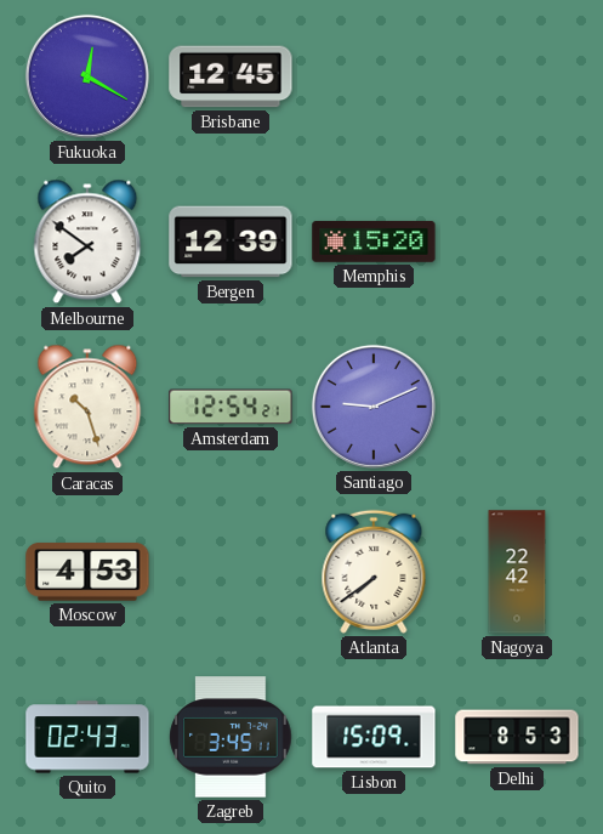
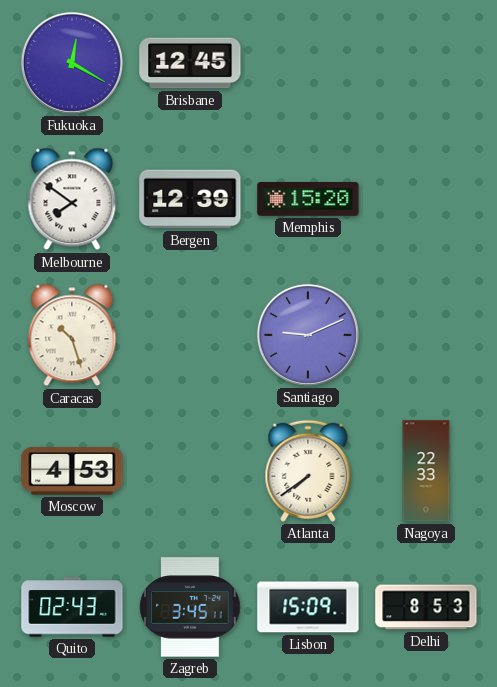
Amsterdam: 12:54 -> none (231, 407)
Nagoya: 22:42 -> 22:33 (426, 471)
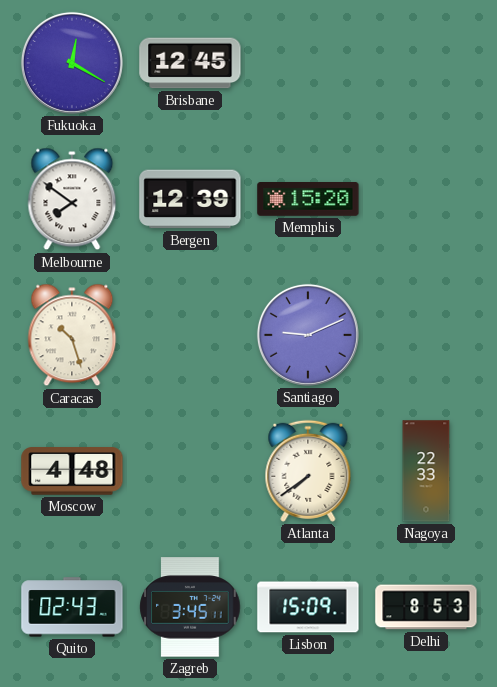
Moscow: 4:53 -> 4:48 (72, 471)
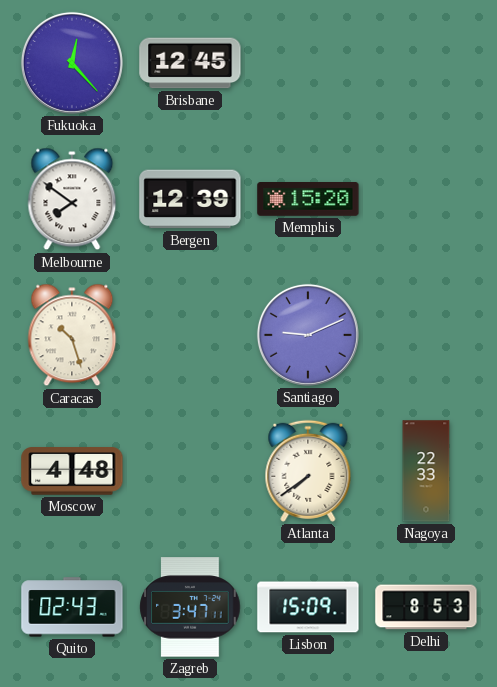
Fukuoka: 12:20 -> 12:23 (72, 63)
Zagreb: 3:45 -> 3:47 (190, 607)
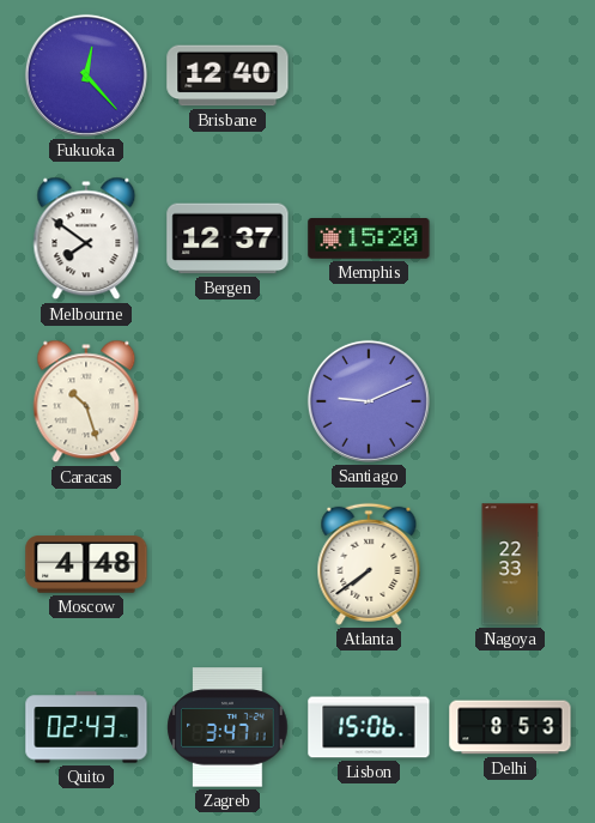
Brisbane: 12:45 -> 12:40 (227, 75)
Bergen: 12:39 -> 12:37 (227, 238)
Lisbon: 15:09 -> 15:06 (369, 727)
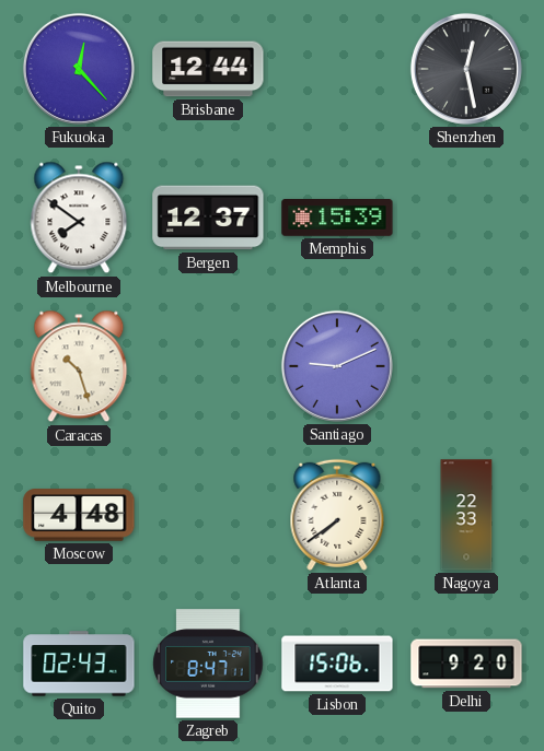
Brisbane: 12:40 -> 12:44 (208, 69)
Shenzhen: none -> 12:28 (466, 69)
Memphis: 15:20 -> 15:39 (337, 219)
Zagreb: 3:47 -> 8:47 (208, 664)
Delhi: 8:53 -> 9:20 (466, 664)
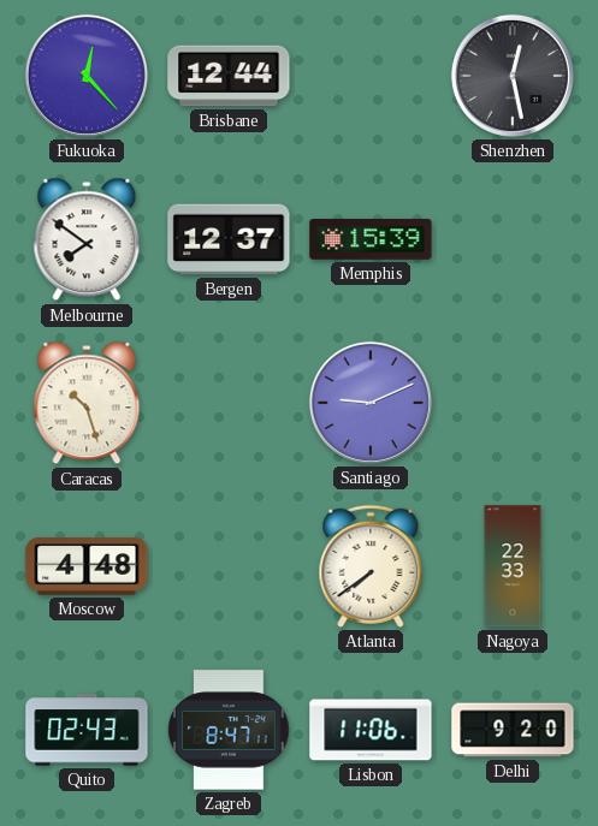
Lisbon: 15:06 -> 11:06 (371, 730)
